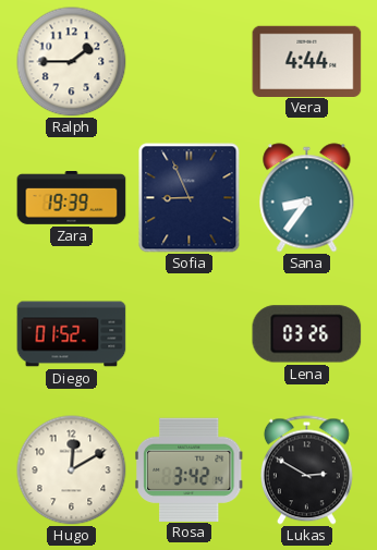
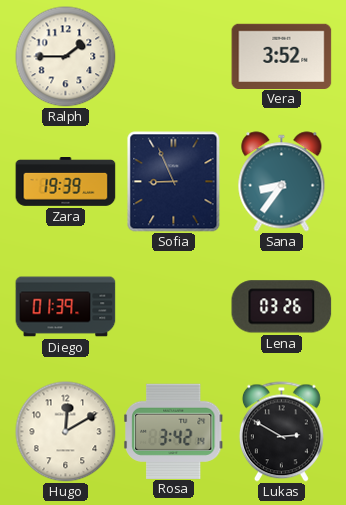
Vera: 4:44 -> 3:52 (282, 56)
Diego: 01:52 -> 01:39 (66, 307)
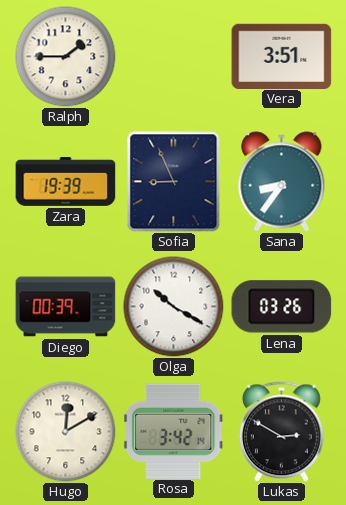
Vera: 3:52 -> 3:51 (282, 56)
Diego: 01:39 -> 00:39 (66, 307)
Olga: none -> 10:20 (174, 307)
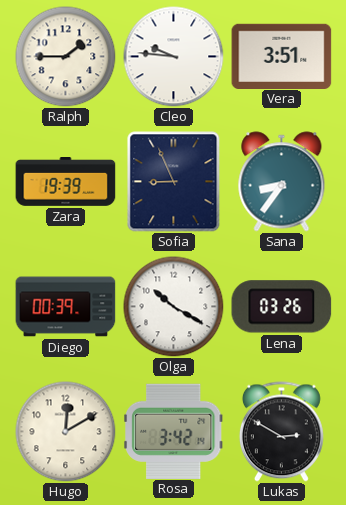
Cleo: none -> 9:46 (174, 57)
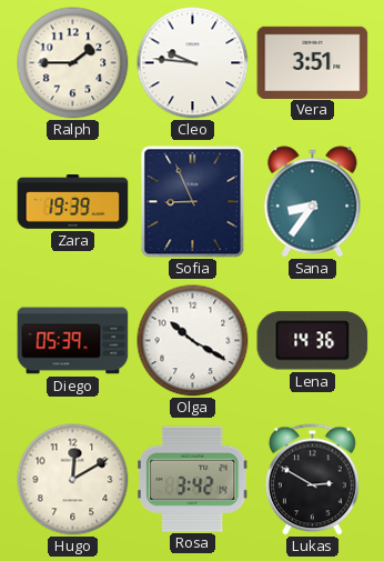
Diego: 00:39 -> 05:39 (73, 341)
Lena: 03:26 -> 14:36 (313, 341)
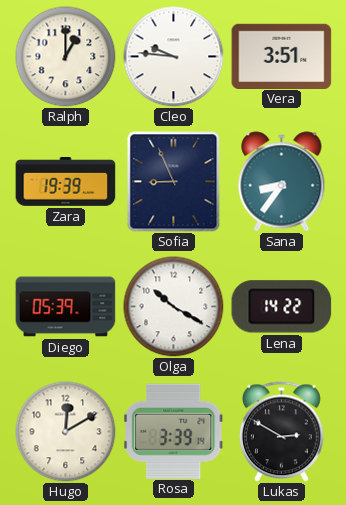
Ralph: 1:45 -> 1:00 (66, 57)
Lena: 14:36 -> 14:22 (282, 307)
Rosa: 3:42 -> 3:39 (174, 431)
